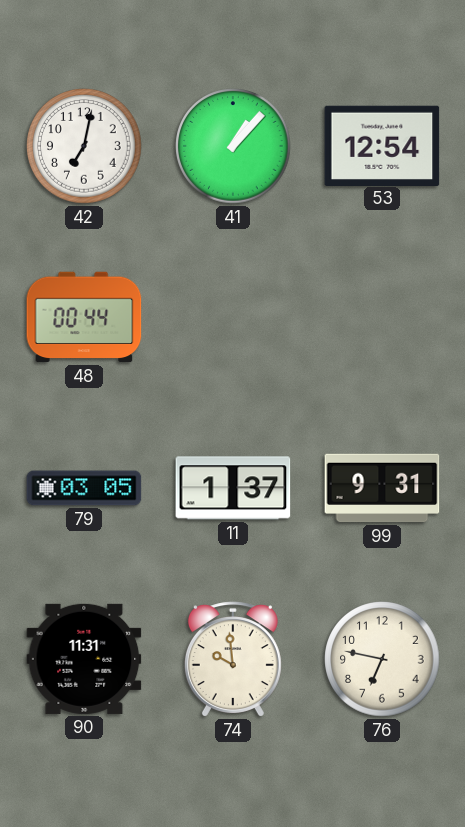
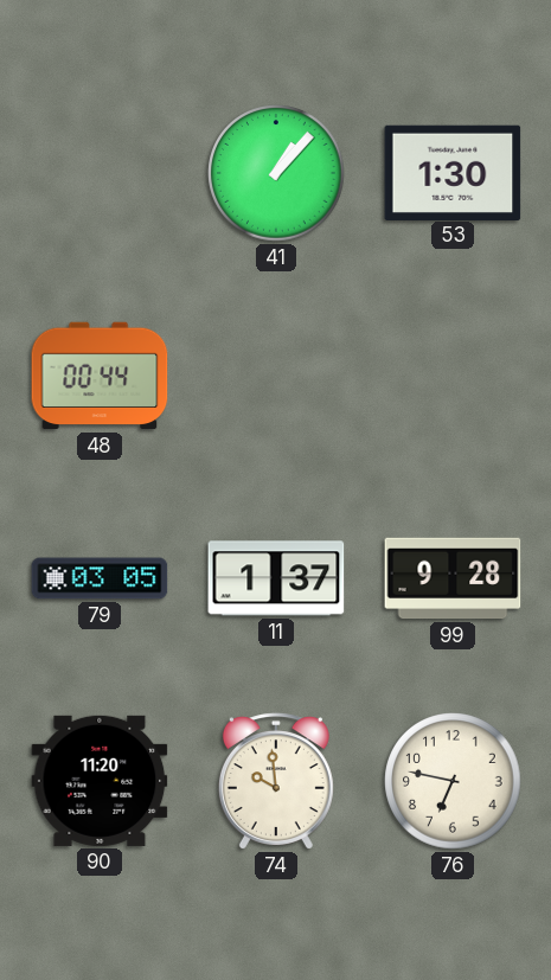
42: 7:02 -> none (84, 146)
53: 12:54 -> 1:30 (453, 172)
99: 9:31 -> 9:28 (453, 578)
90: 11:31 -> 11:20 (100, 781)
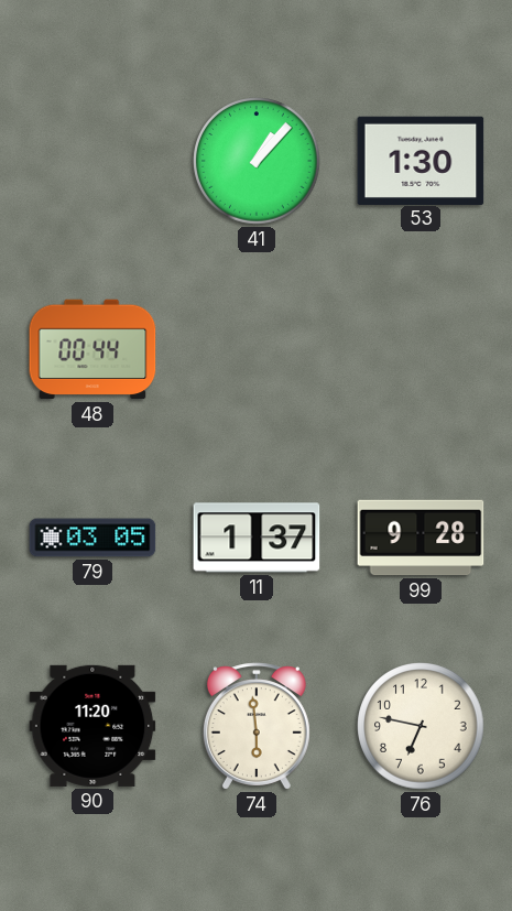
74: 9:59 -> 5:59 (257, 726)
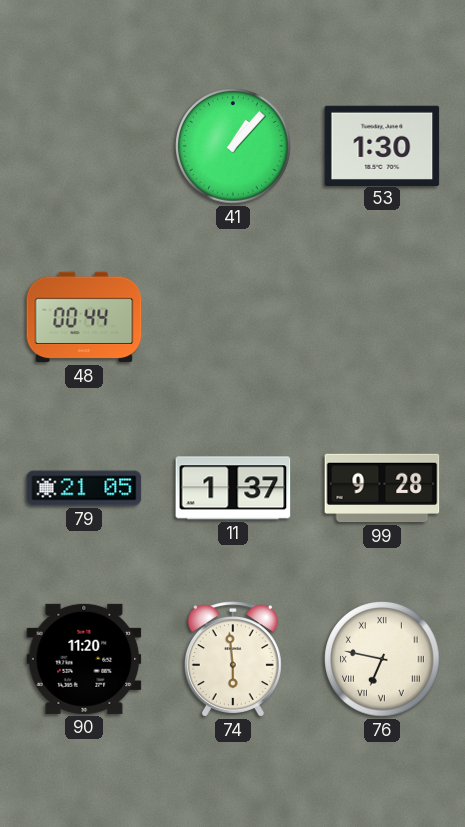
79: 03:05 -> 21:05 (84, 488)
76 numerals: Arabic -> Roman (382, 659)
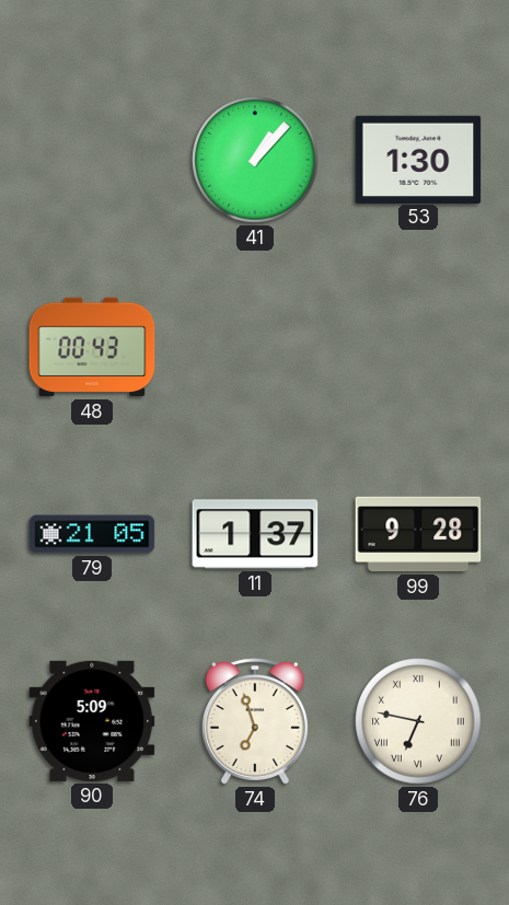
48: 00:44 -> 00:43 (92, 347)
90: 11:20 -> 5:09 (92, 721)
74: 5:59 -> 6:57 (255, 721)
